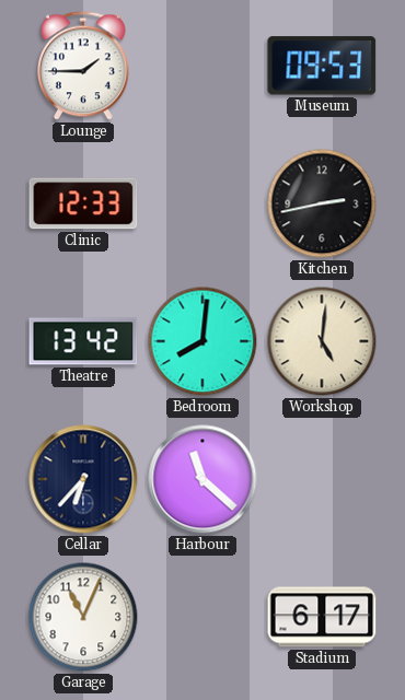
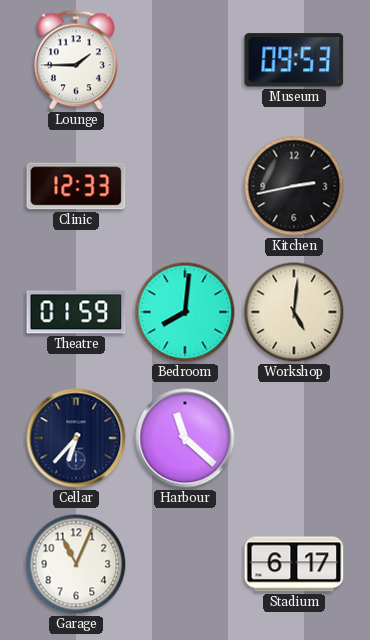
Theatre: 13:42 -> 01:59 (76, 312)
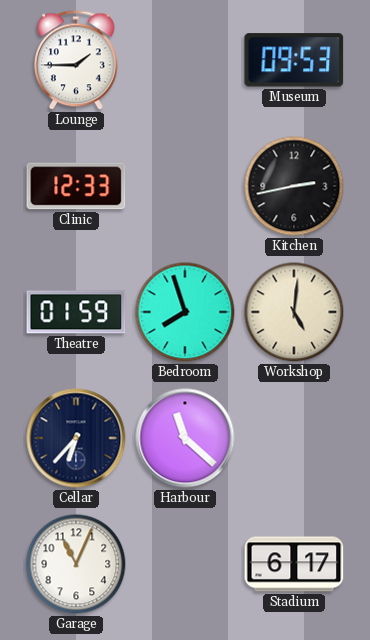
Bedroom: 8:01 -> 7:57 (185, 312)
